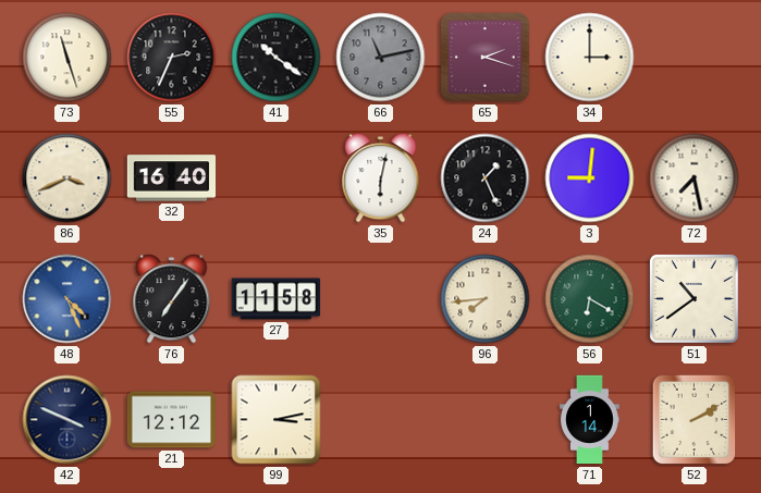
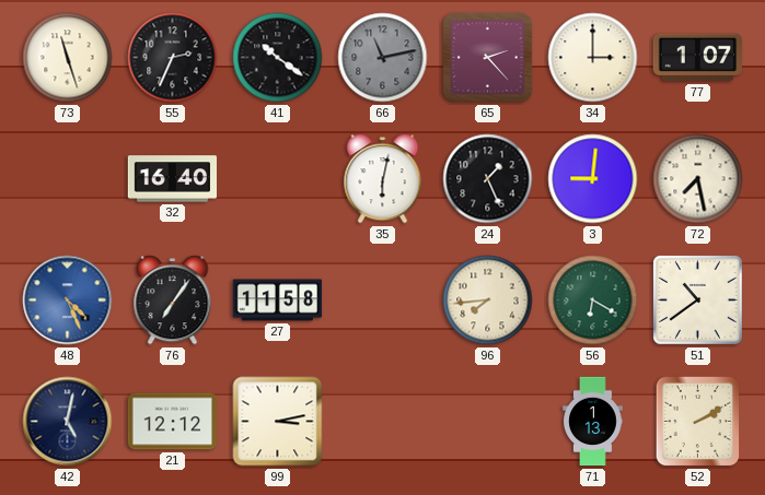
65: 2:18 -> 2:23 (488, 58)
77: none -> 1:07 (697, 58)
86: 3:41 -> none (67, 178)
42: 3:49 -> 5:02 (68, 422)
71: 1:14 -> 1:13 (593, 422)
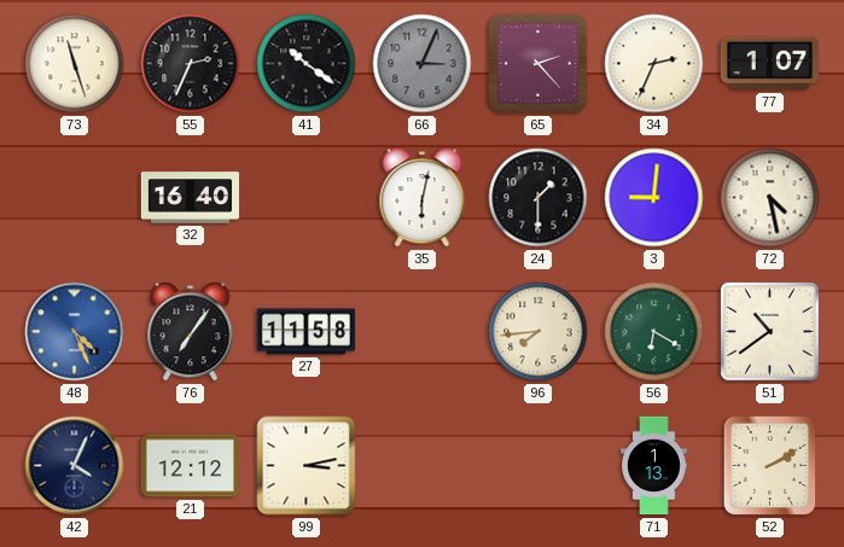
66: 11:13 -> 3:04 (423, 64)
34: 3:00 -> 2:34 (654, 64)
24: 1:26 -> 1:30 (539, 198)
72: 7:28 -> 4:28 (770, 198)
42: 5:02 -> 4:04 (75, 466)
